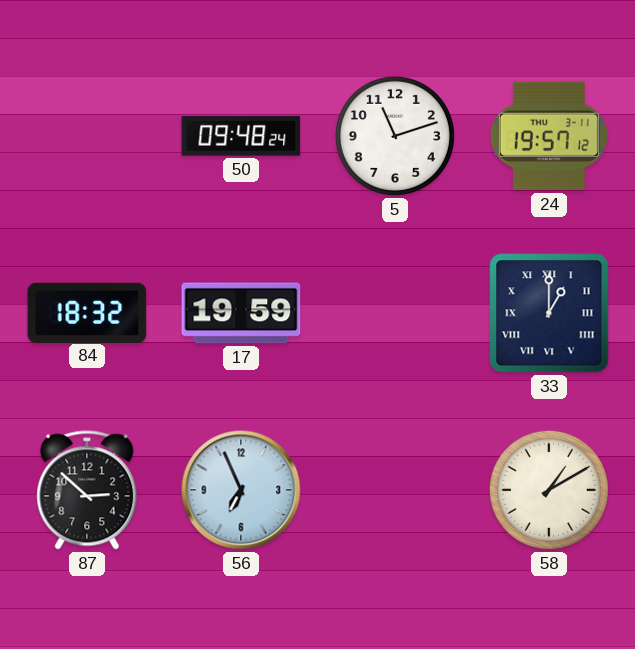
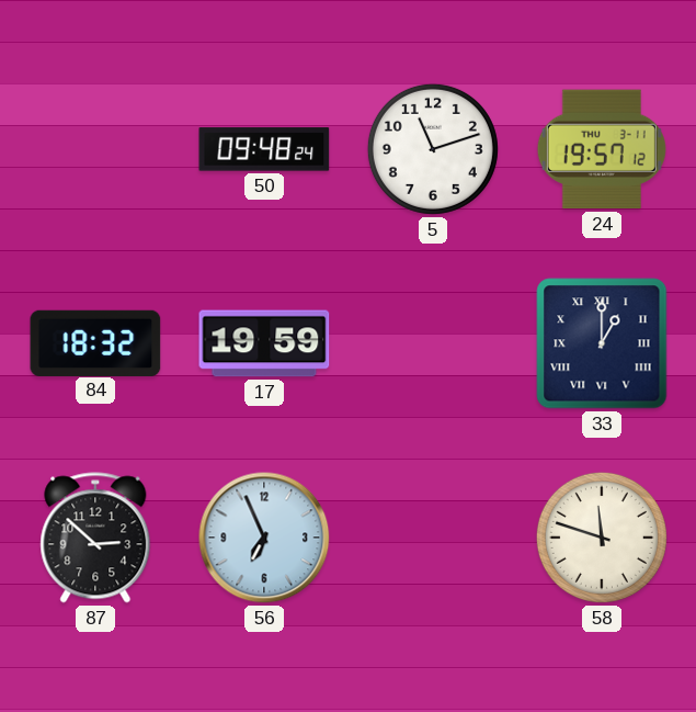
58: 1:10 -> 11:48 (602, 538)
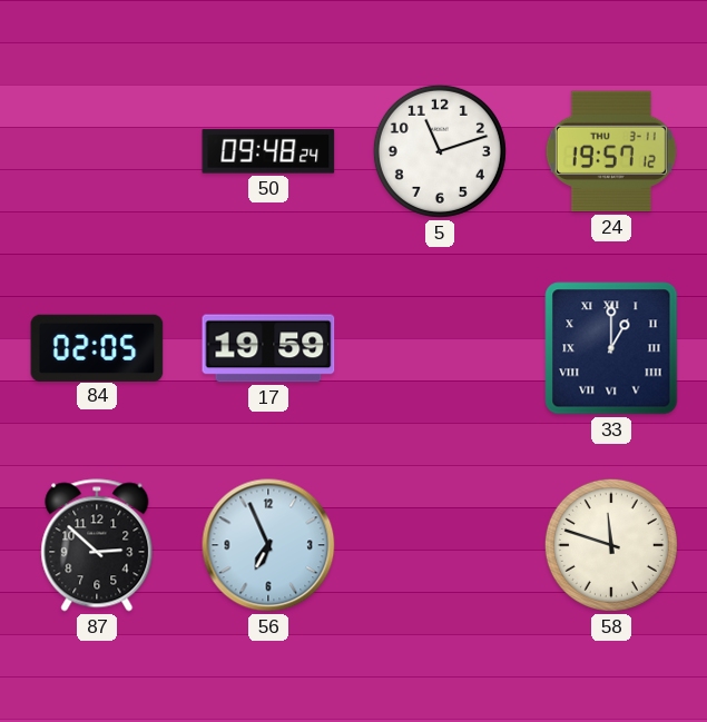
84: 18:32 -> 02:05 (97, 347)
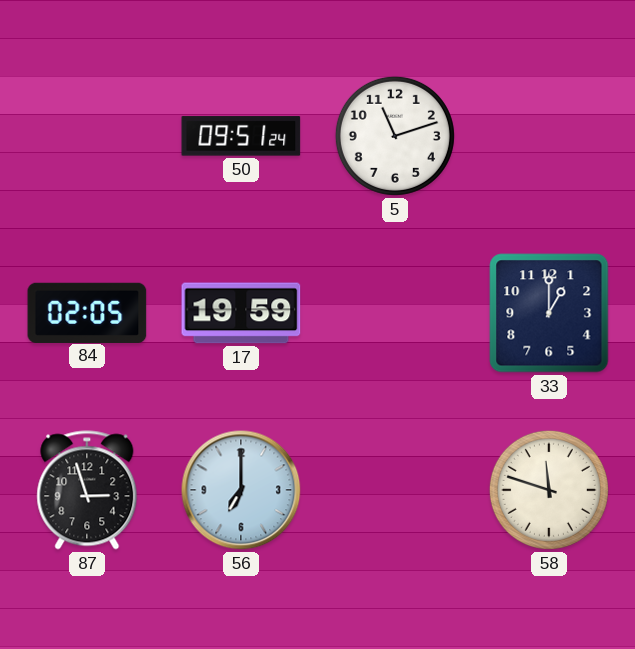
50: 09:48 -> 09:51 (241, 136)
24: 19:57 -> none (611, 151)
33 numerals: Roman -> Arabic (549, 313)
87: 2:52 -> 2:57 (87, 490)
56: 6:56 -> 7:00 (241, 490)
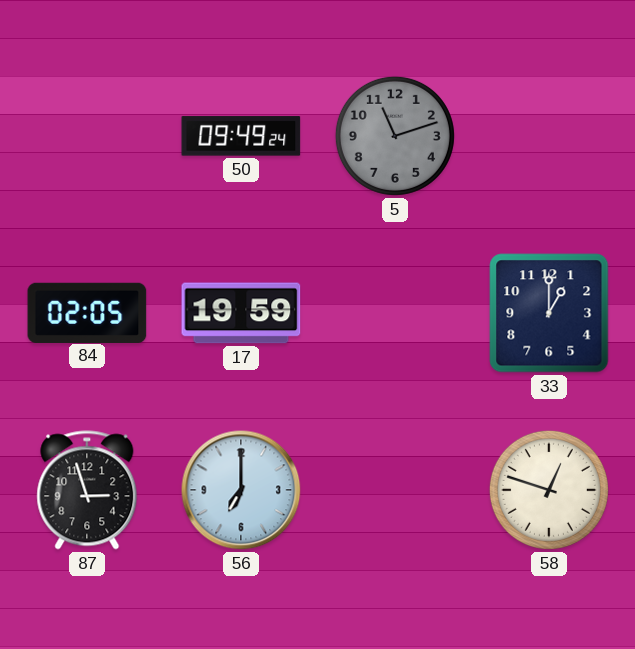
50: 09:51 -> 09:49 (241, 136)
5 dial: white -> grey (395, 136)
58: 11:48 -> 12:48 (549, 490)
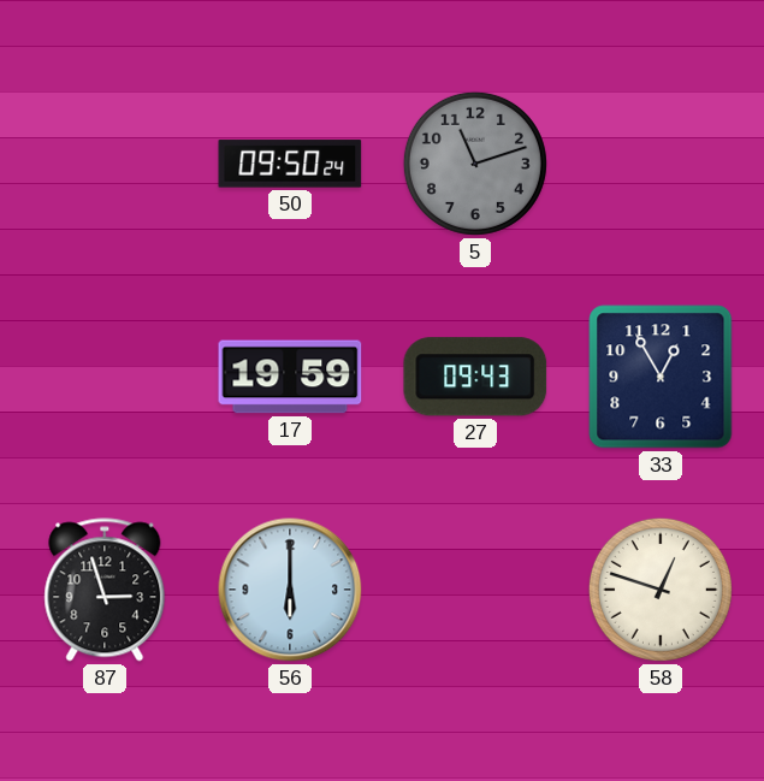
50: 09:49 -> 09:50 (290, 164)
84: 02:05 -> none (87, 312)
27: none -> 09:43 (475, 377)
33: 1:00 -> 12:55 (661, 377)
56: 7:00 -> 6:00 (290, 590)
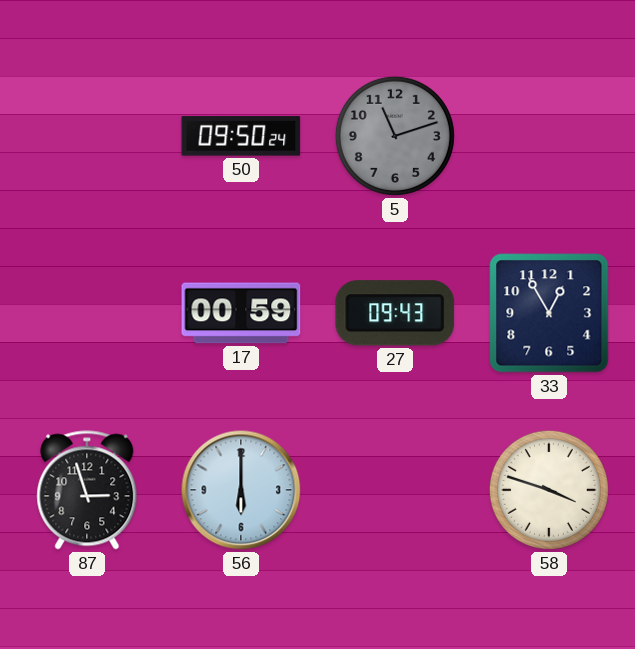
17: 19:59 -> 00:59 (241, 313)
58: 12:48 -> 3:48 (549, 490)
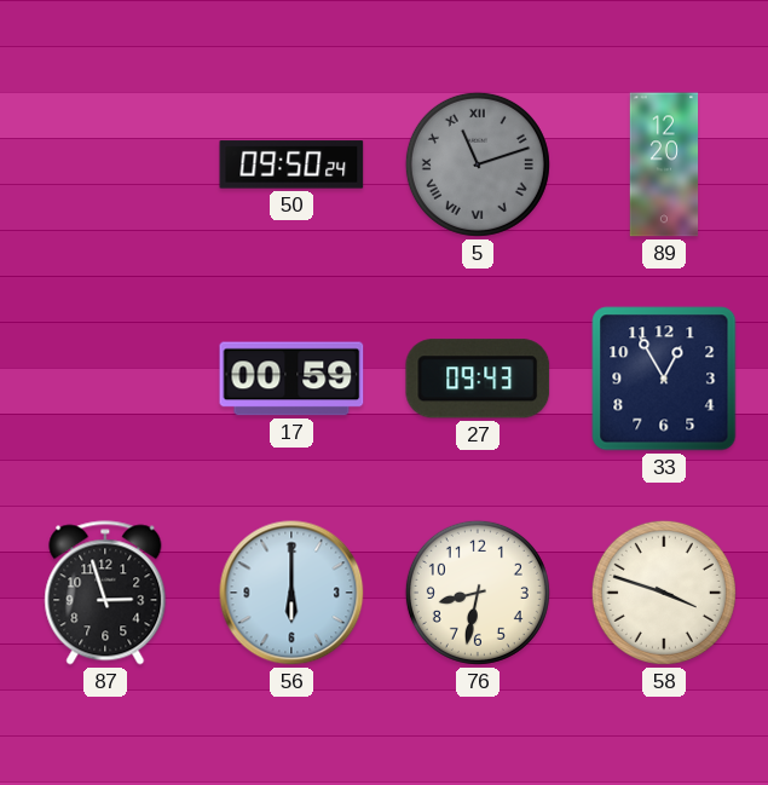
5 numerals: Arabic -> Roman (478, 164)
89: none -> 12:20 (664, 164)
76: none -> 8:32 (478, 593)
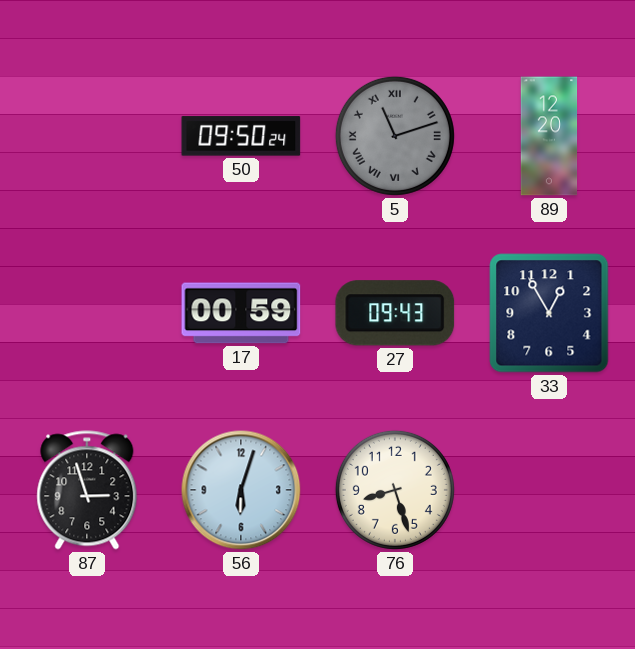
56: 6:00 -> 6:03 (241, 490)
76: 8:32 -> 8:27 (395, 490)
58: 3:48 -> none (664, 593)
